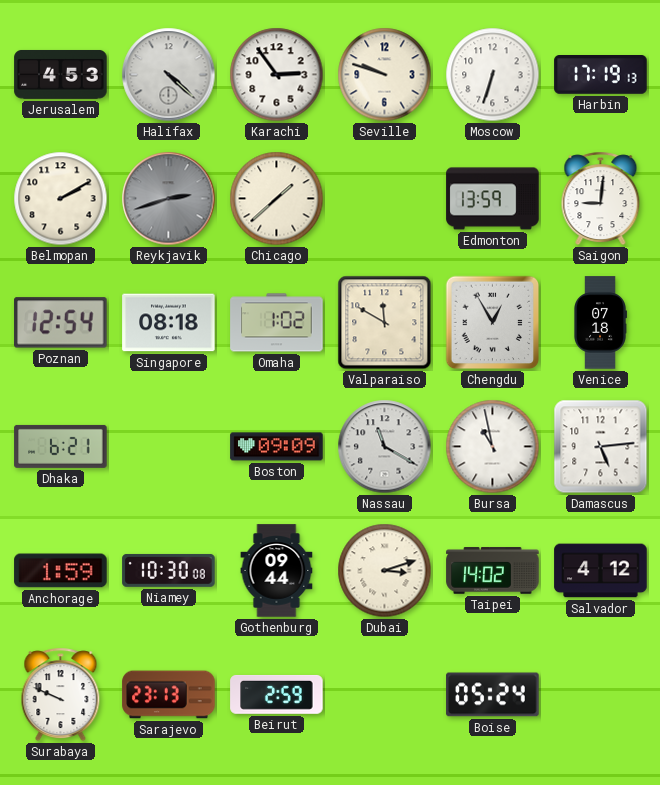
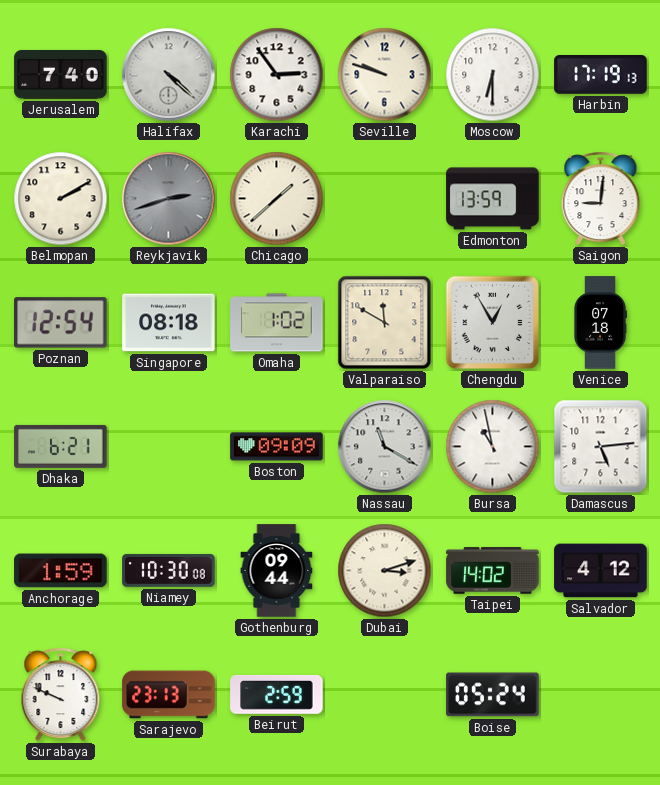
Jerusalem: 4:53 -> 7:40 (61, 74)
Moscow: 6:33 -> 6:30 (493, 75)
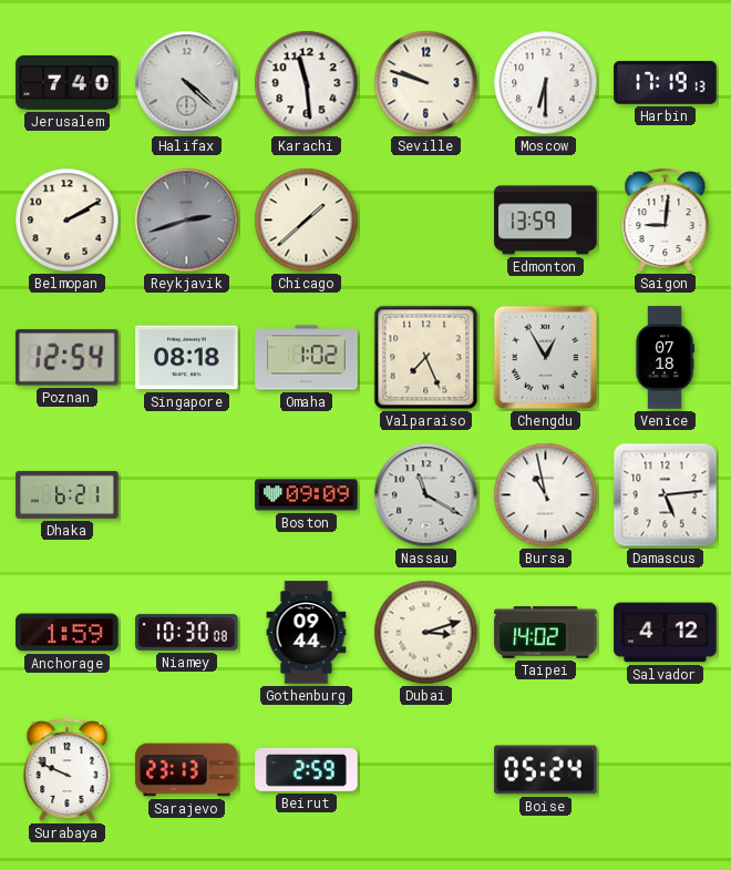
Karachi: 2:54 -> 11:29 (307, 83)
Valparaiso: 11:50 -> 7:26 (426, 358)
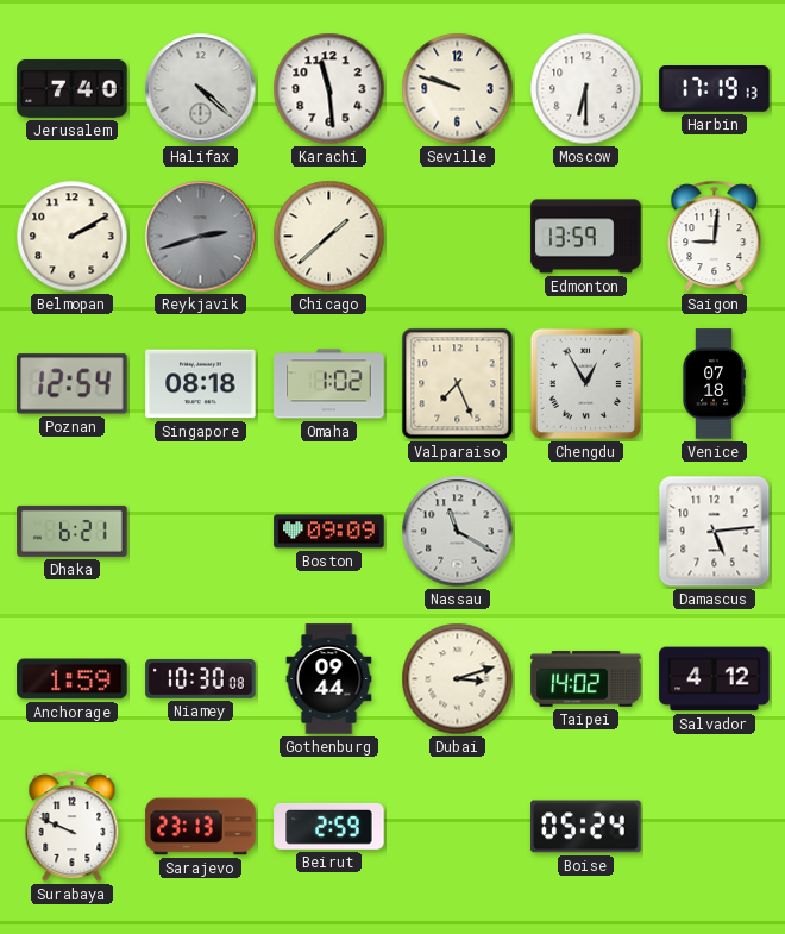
Bursa: 10:58 -> none (546, 495)
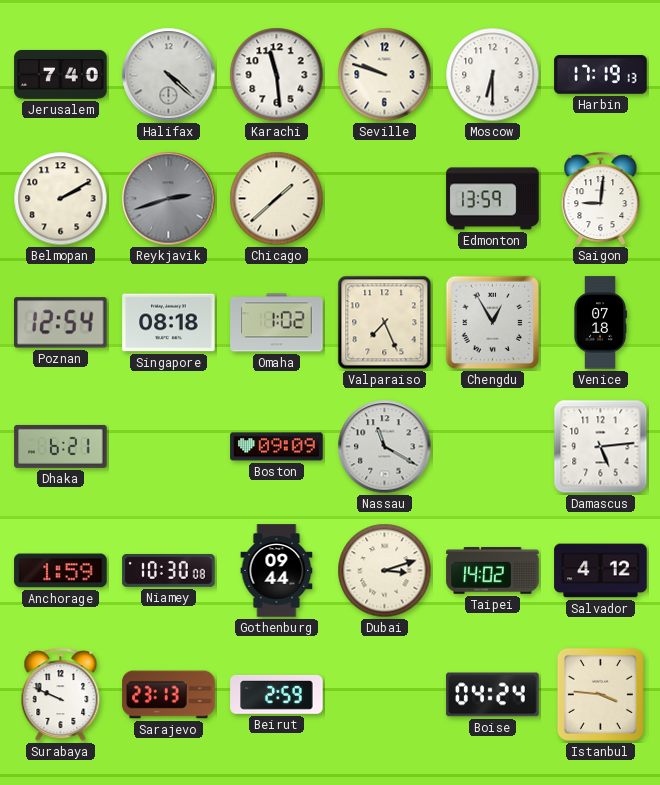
Boise: 05:24 -> 04:24 (493, 695)
Istanbul: none -> 3:46 (600, 694)
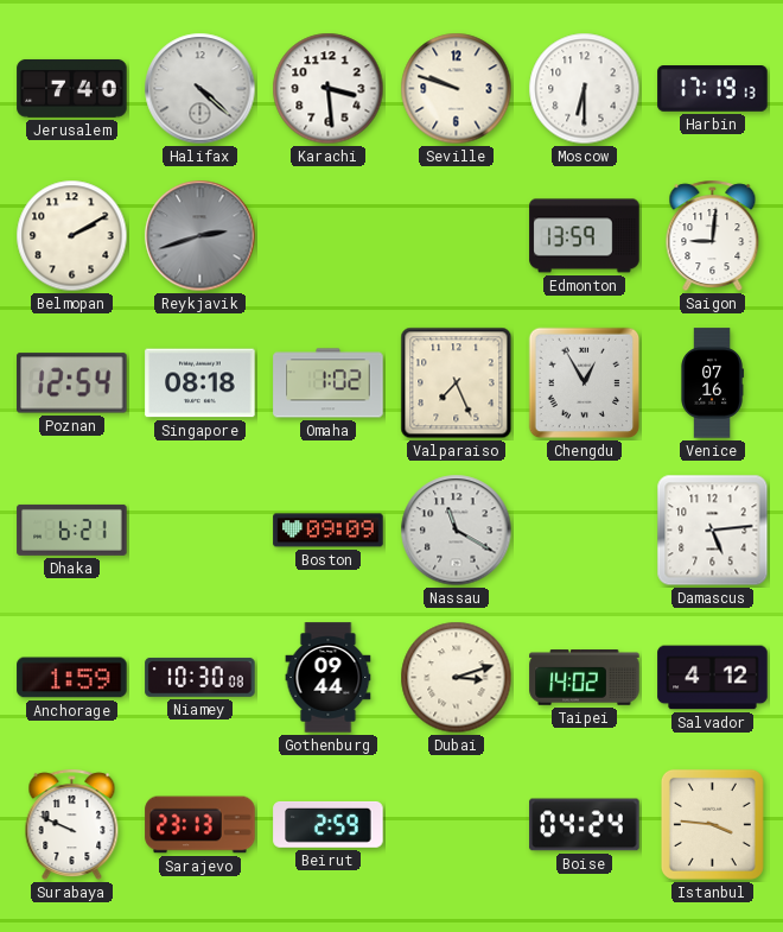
Karachi: 11:29 -> 3:29 (329, 89)
Chicago: 1:38 -> none (277, 199)
Venice: 07:18 -> 07:16 (713, 383)
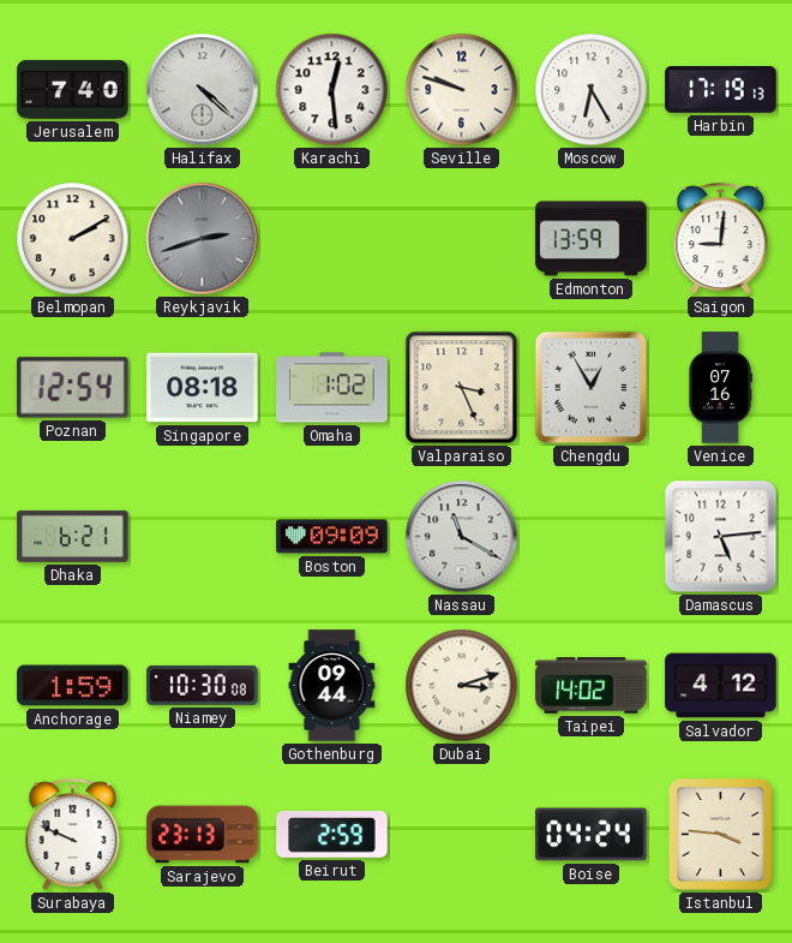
Karachi: 3:29 -> 12:29 (332, 90)
Moscow: 6:30 -> 6:25 (592, 90)
Valparaiso: 7:26 -> 3:26 (462, 388)
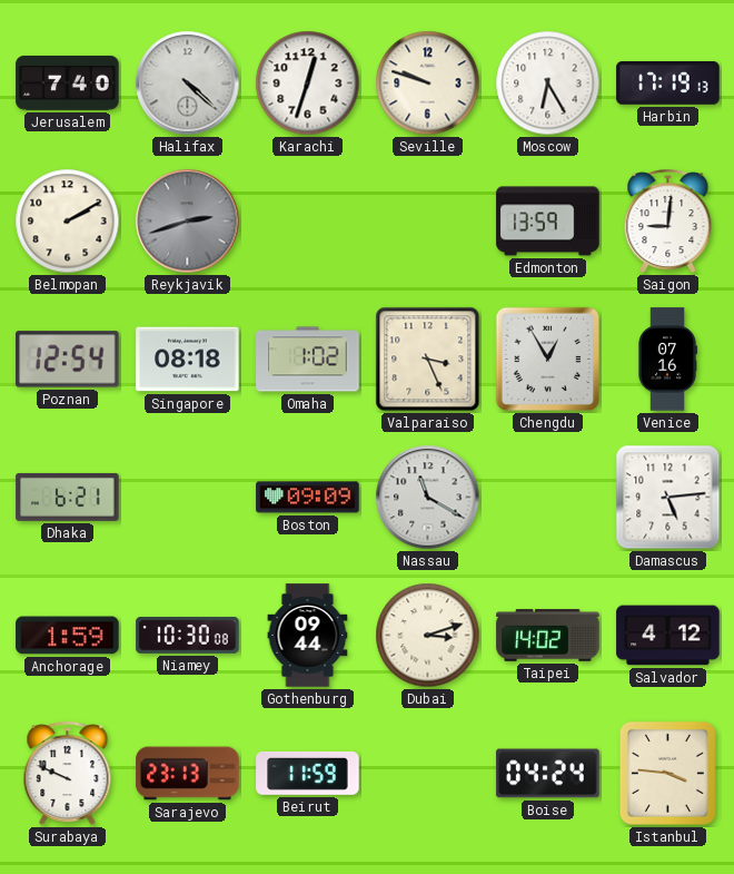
Karachi: 12:29 -> 12:33 (308, 84)
Beirut: 2:59 -> 11:59 (308, 773)
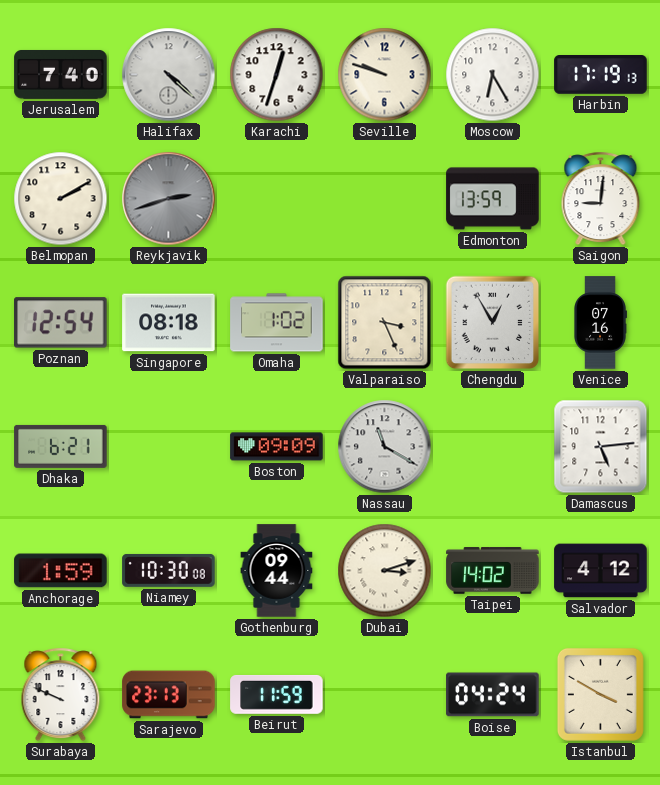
Istanbul: 3:46 -> 3:50 (600, 694)
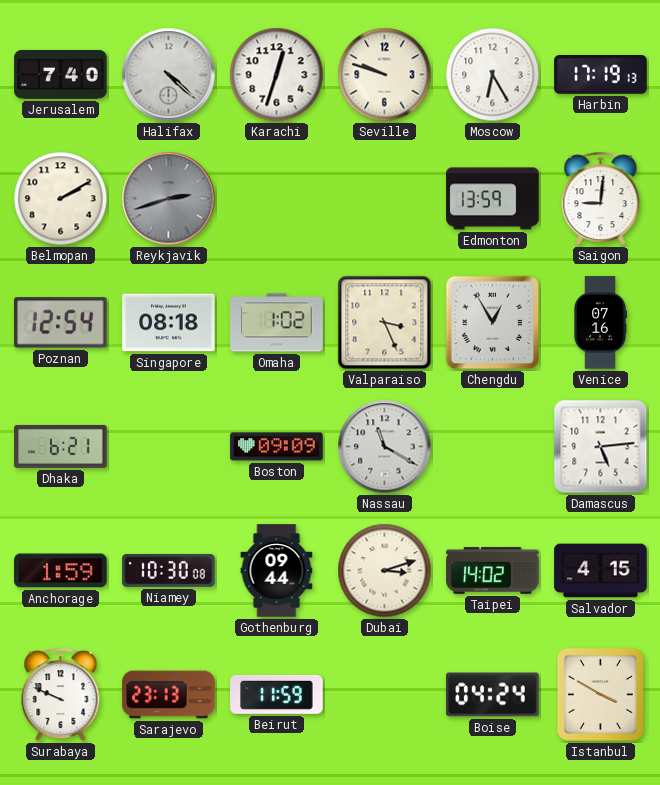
Salvador: 4:12 -> 4:15 (601, 571)
